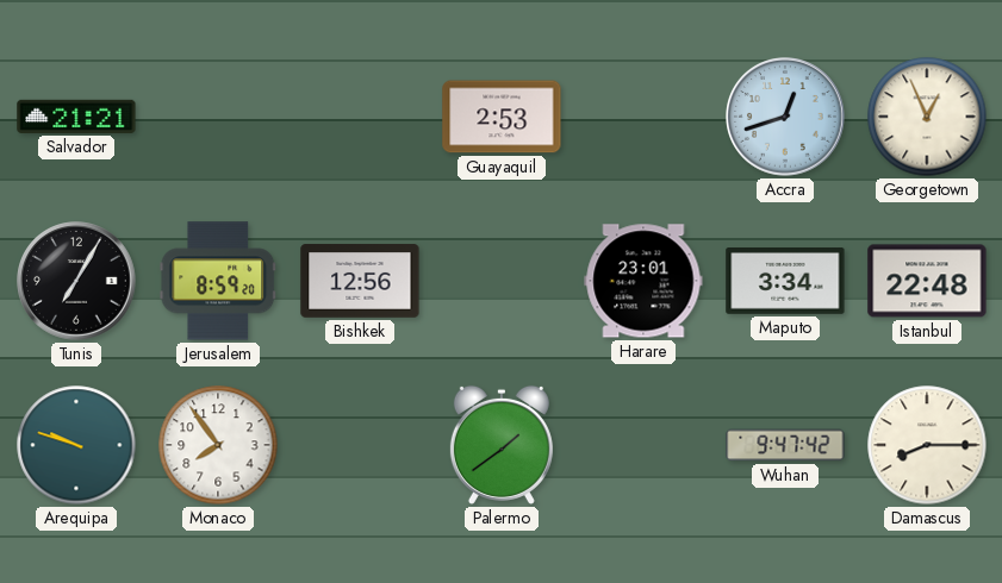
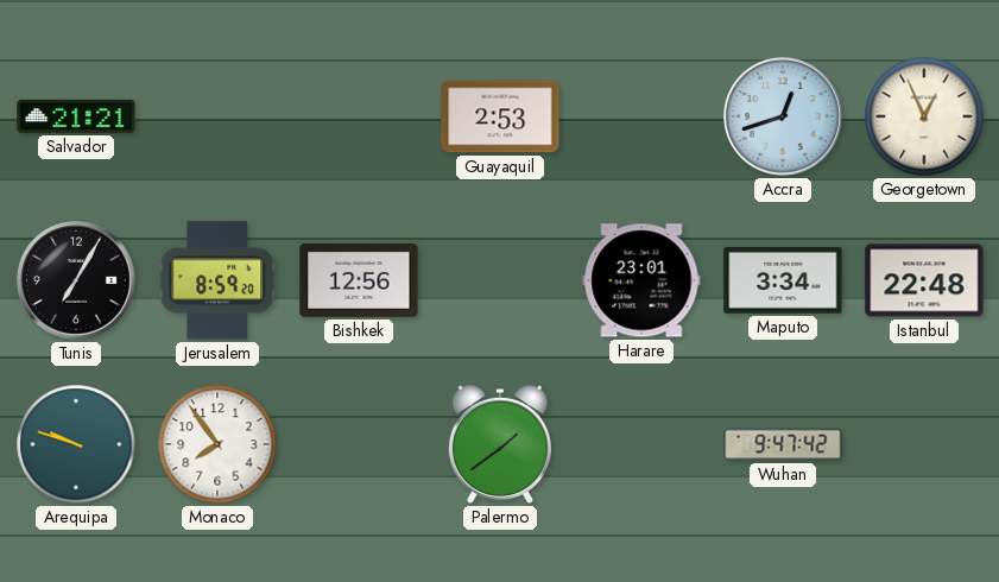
Damascus: 8:15 -> none (927, 445)
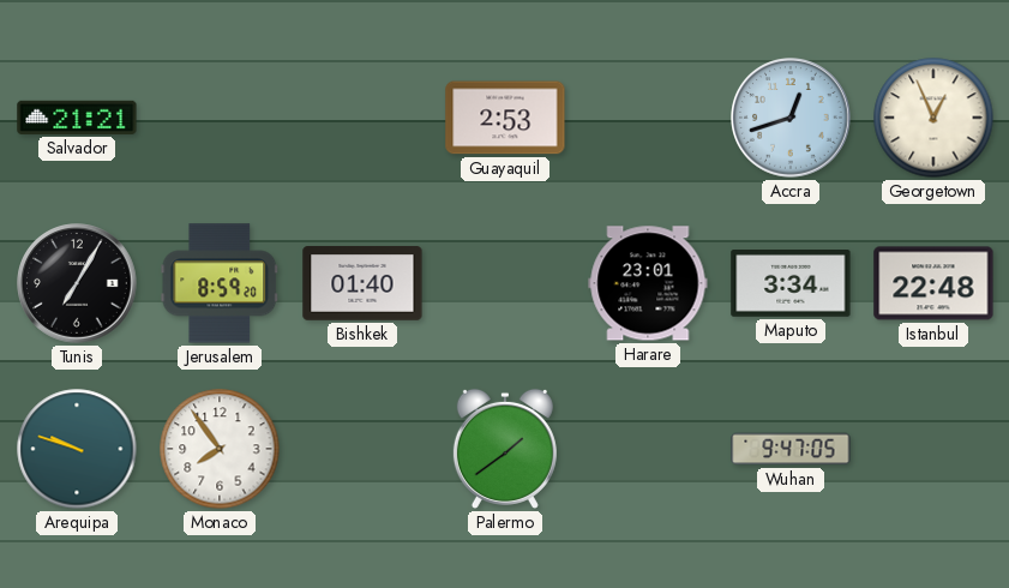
Bishkek: 12:56 -> 01:40 (362, 283)
Wuhan: 9:47:42 -> 9:47:05 (791, 449)
